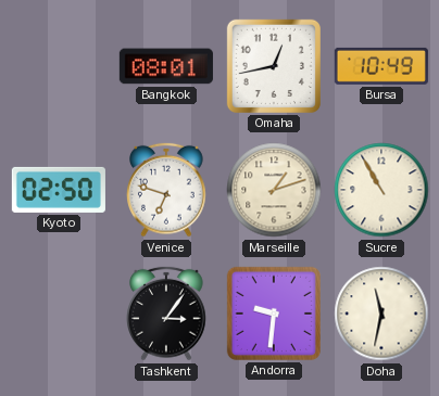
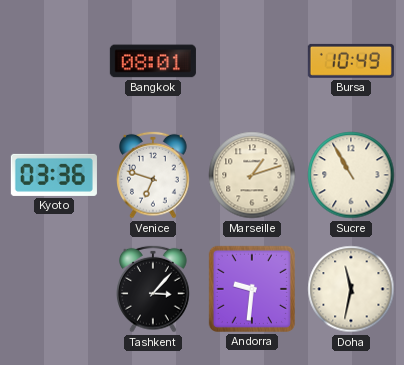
Omaha: 12:43 -> none (274, 66)
Kyoto: 02:50 -> 03:36 (54, 175)
Tashkent: 3:06 -> 3:07 (154, 289)
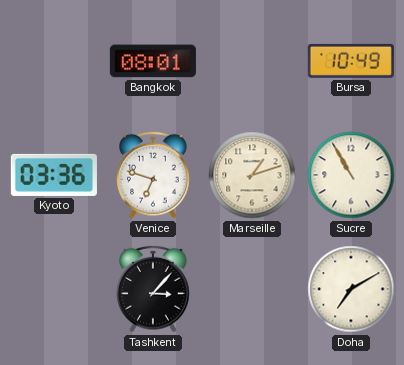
Andorra: 9:31 -> none (252, 289)
Doha: 11:32 -> 7:10 (351, 289)
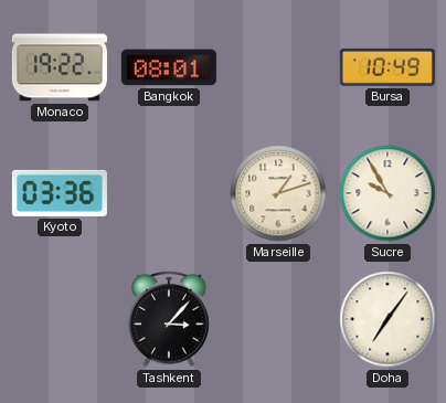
Monaco: none -> 19:22 (60, 67)
Venice: 6:48 -> none (154, 175)
Sucre: 10:55 -> 9:55 (387, 193)
Doha: 7:10 -> 7:06 (387, 319)
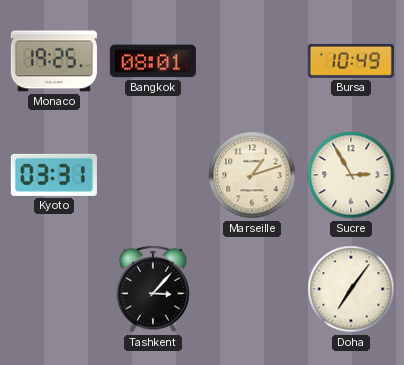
Monaco: 19:22 -> 19:25 (54, 61)
Kyoto: 03:36 -> 03:31 (54, 175)
Sucre: 9:55 -> 2:55 (351, 175)
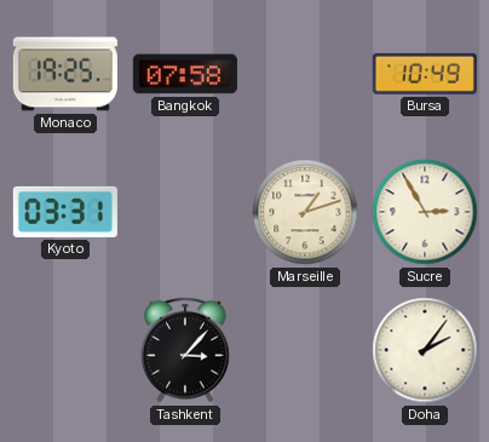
Bangkok: 08:01 -> 07:58 (185, 74)
Doha: 7:06 -> 2:06 (425, 350)
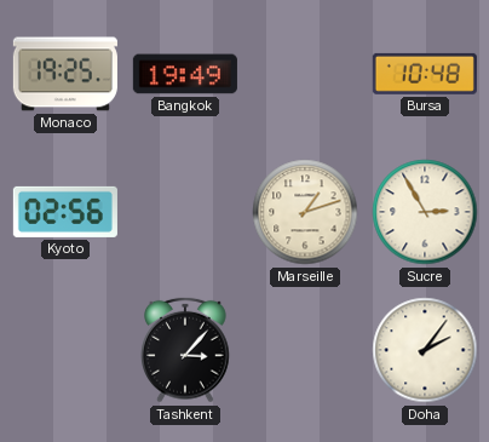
Bangkok: 07:58 -> 19:49 (185, 74)
Bursa: 10:49 -> 10:48 (425, 74)
Kyoto: 03:31 -> 02:56 (65, 212)
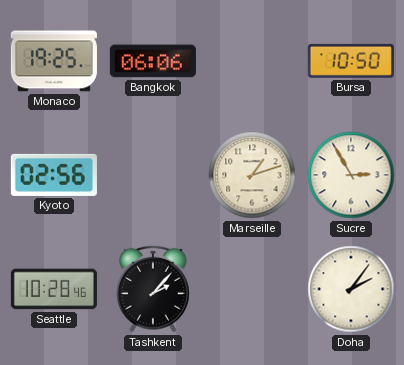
Bangkok: 19:49 -> 06:06 (153, 61)
Bursa: 10:48 -> 10:50 (351, 61)
Seattle: none -> 10:28 (54, 289)
Tashkent: 3:07 -> 2:07 (154, 289)
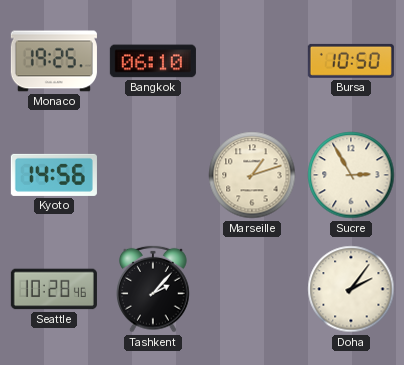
Bangkok: 06:06 -> 06:10 (153, 61)
Kyoto: 02:56 -> 14:56 (54, 175)
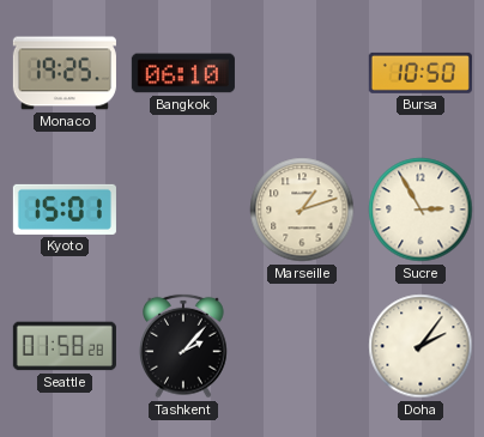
Kyoto: 14:56 -> 15:01 (65, 210)
Seattle: 10:28 -> 01:58 (65, 346)
